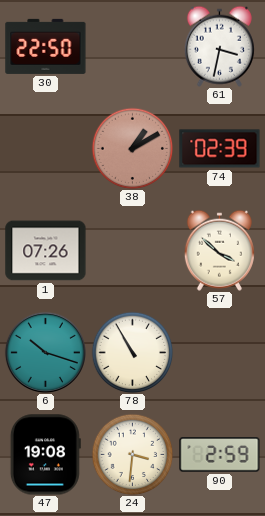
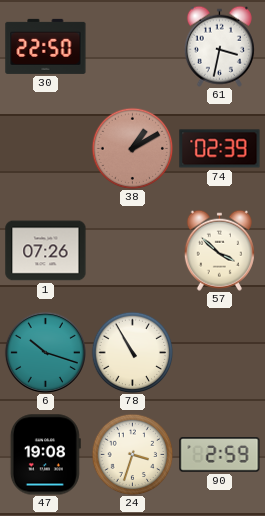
24: 3:31 -> 3:33 (132, 454)
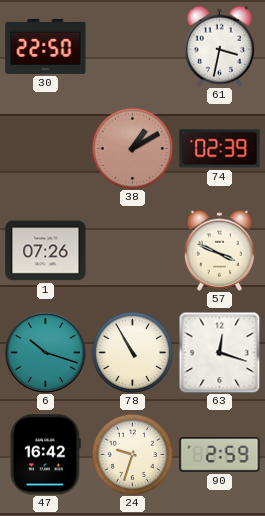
57: 3:52 -> 3:49 (219, 250)
63: none -> 12:18 (219, 352)
47: 19:08 -> 16:42 (45, 455)
24: 3:33 -> 9:33 (132, 454)
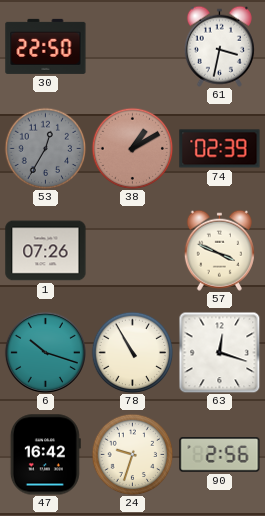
53: none -> 12:35 (45, 148)
90: 2:59 -> 2:56 (220, 455)
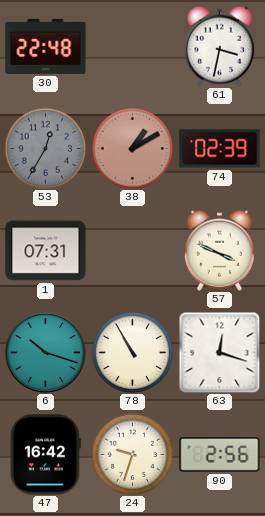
30: 22:50 -> 22:48 (46, 46)
1: 07:26 -> 07:31 (46, 251)
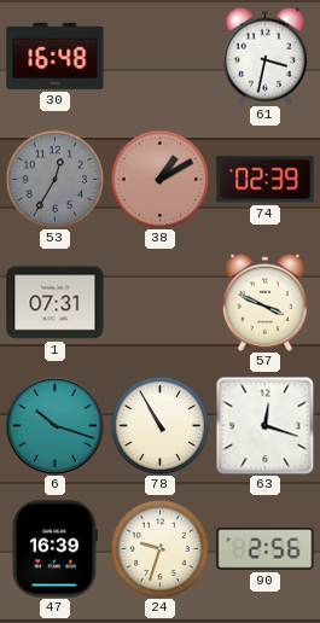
30: 22:48 -> 16:48 (56, 56)
47: 16:42 -> 16:39 (54, 549)
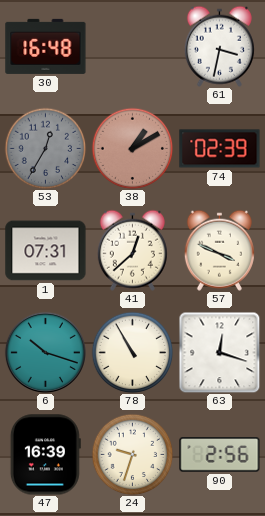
41: none -> 12:38 (132, 250)
